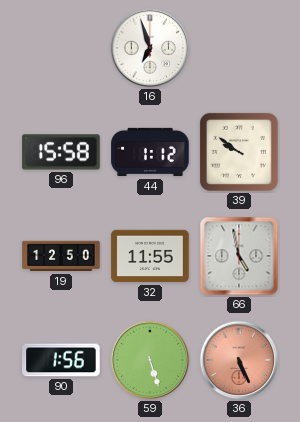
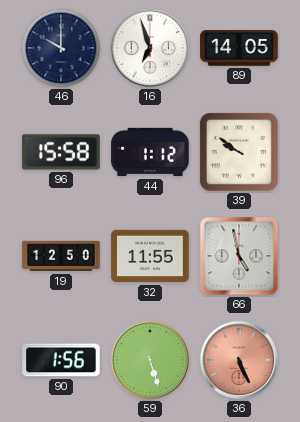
46: none -> 10:00 (61, 48)
89: none -> 14:05 (239, 48)
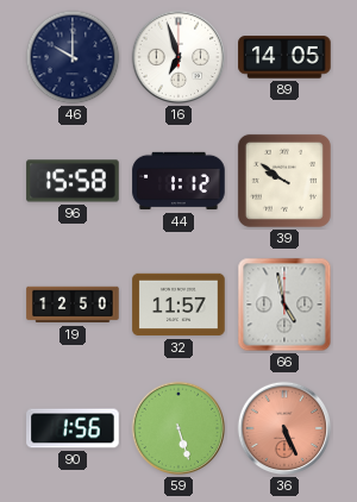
32: 11:55 -> 11:57 (178, 305)
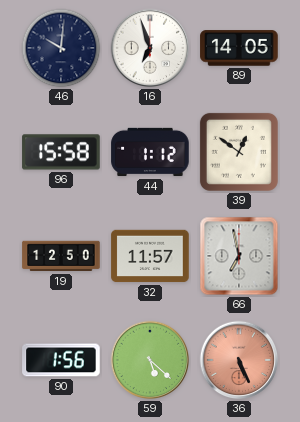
46: 10:00 -> 10:01 (61, 48)
39: 9:51 -> 12:51 (239, 152)
66: 4:58 -> 6:58 (239, 256)
59: 5:27 -> 5:22 (150, 360)
